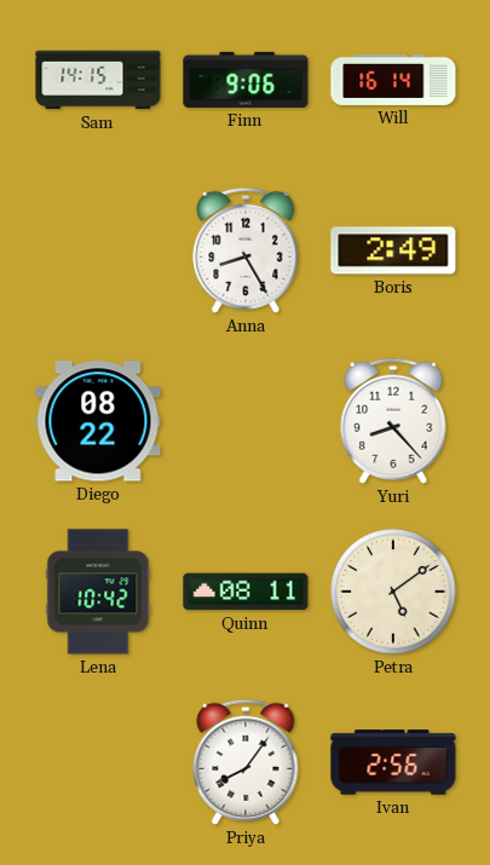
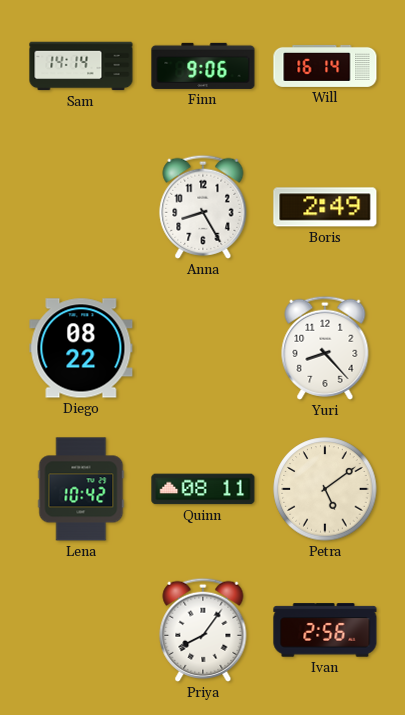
Sam: 14:15 -> 14:14 (81, 66)
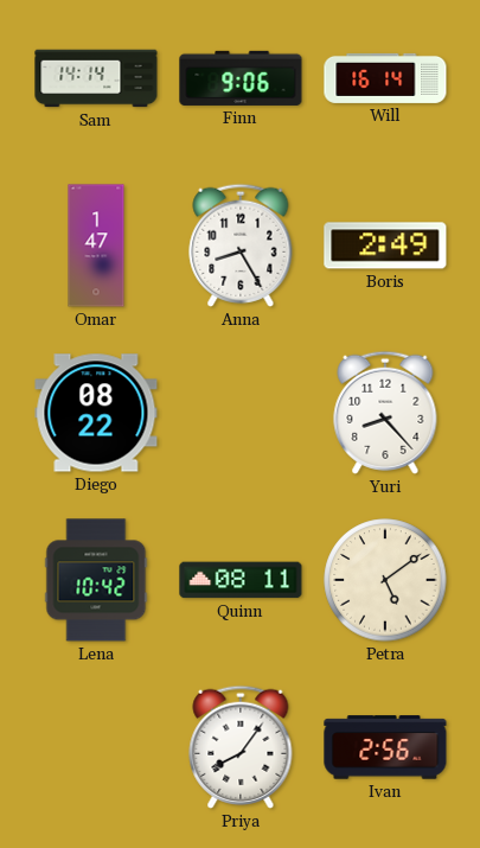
Omar: none -> 1:47 (96, 246)
